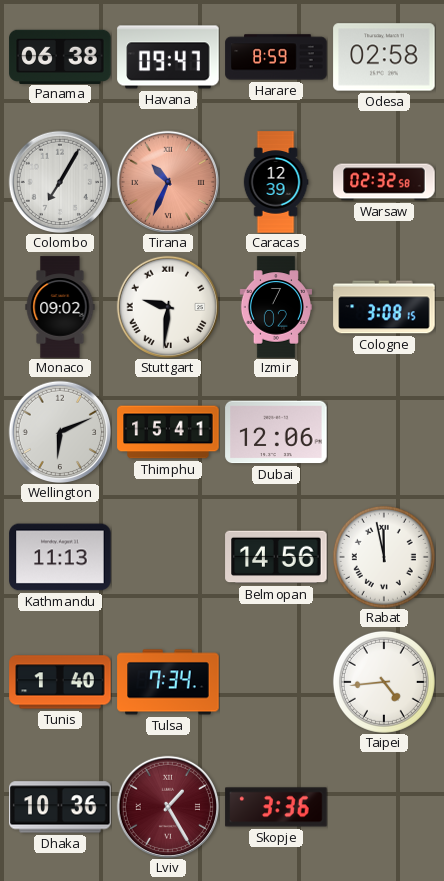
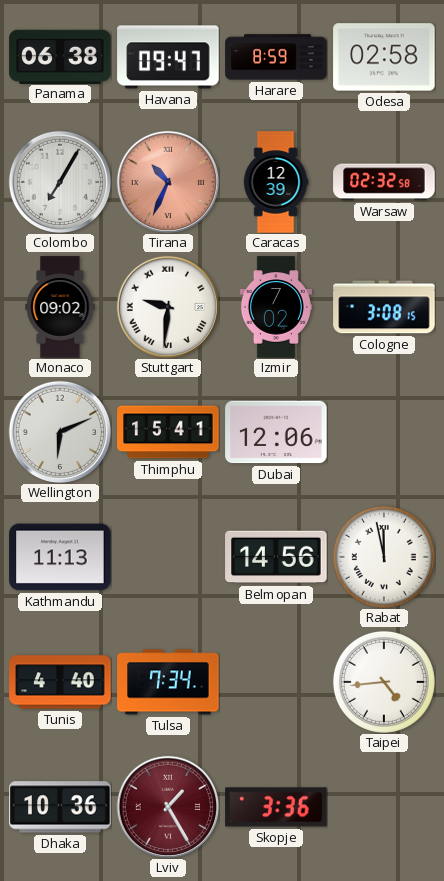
Tunis: 1:40 -> 4:40 (60, 682)
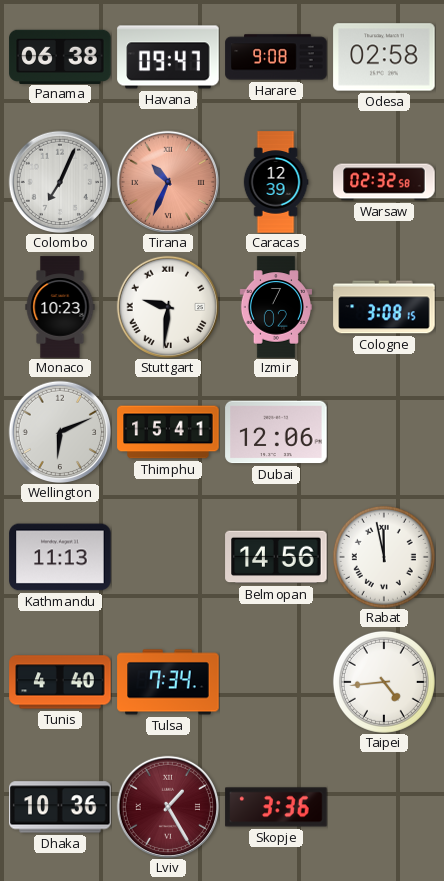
Harare: 8:59 -> 9:08 (276, 57)
Colombo: 7:05 -> 7:04 (59, 181)
Monaco: 09:02 -> 10:23 (60, 307)
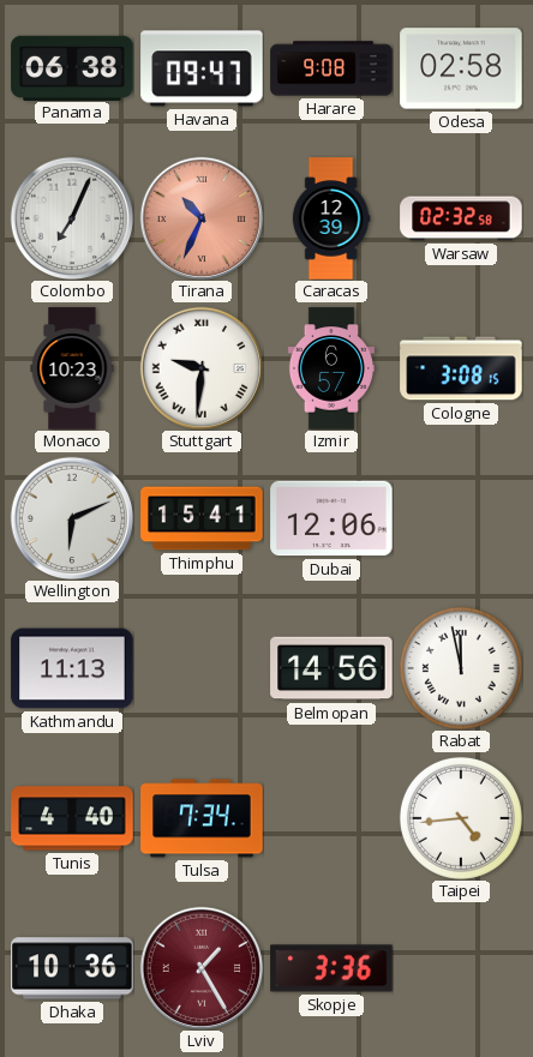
Izmir: 7:02 -> 6:57 (330, 368)
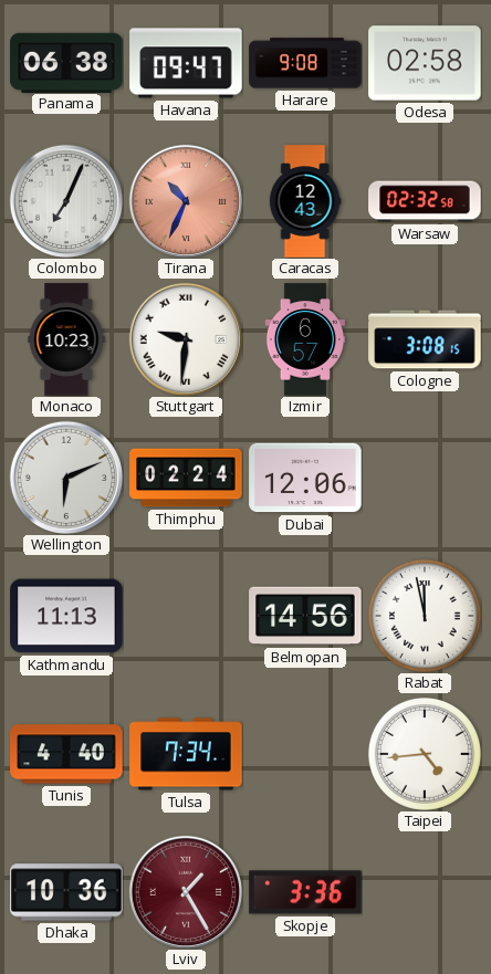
Caracas: 12:39 -> 12:43 (305, 201)
Thimphu: 15:41 -> 02:24 (186, 478)
